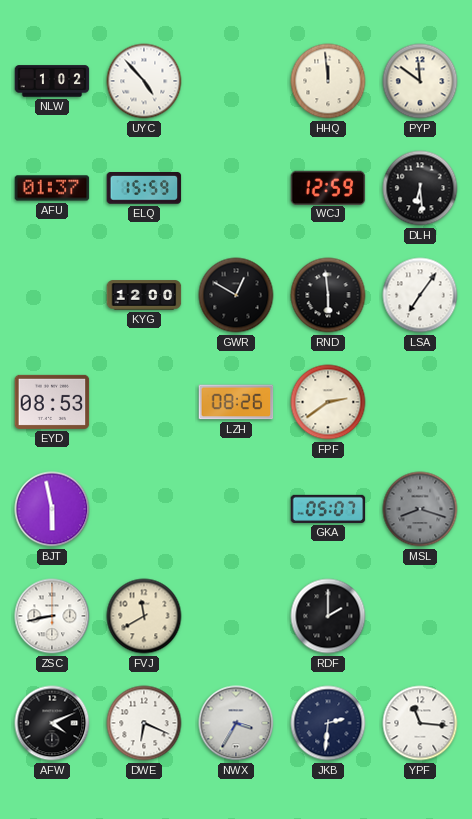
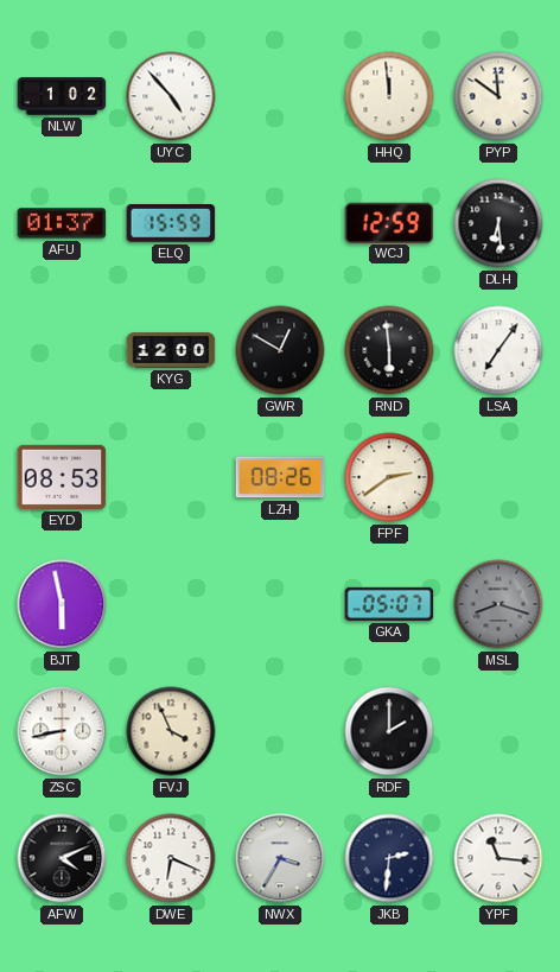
FVJ: 11:40 -> 3:56 (171, 731)
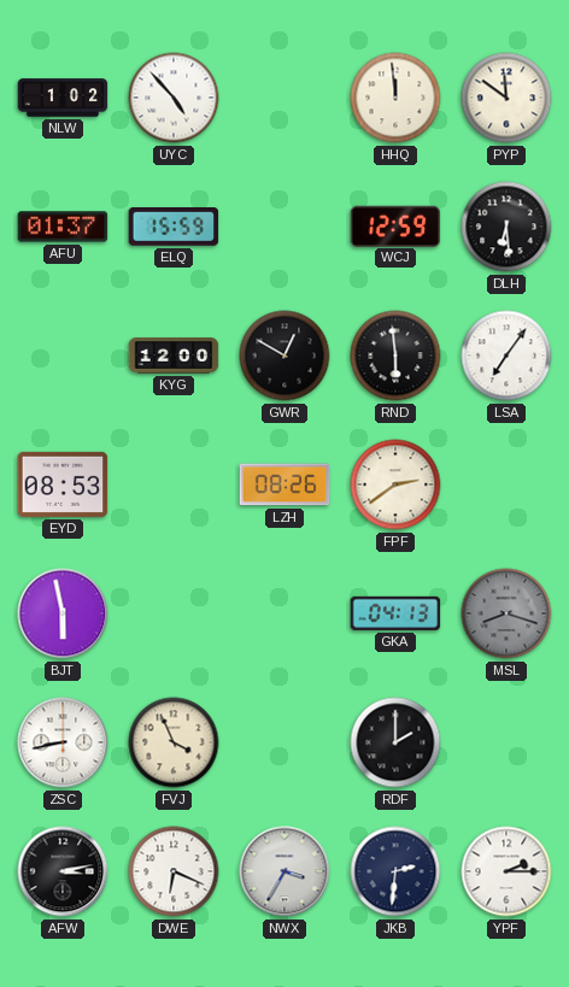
GKA: 05:07 -> 04:13 (395, 613)
AFW: 4:11 -> 3:13 (63, 871)
YPF: 11:16 -> 2:15 (506, 871)
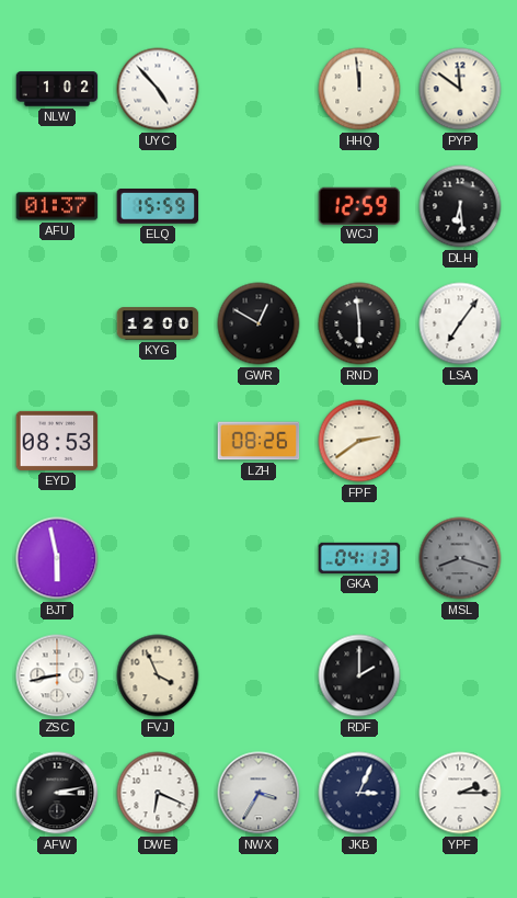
JKB: 2:31 -> 3:04 (359, 793)
